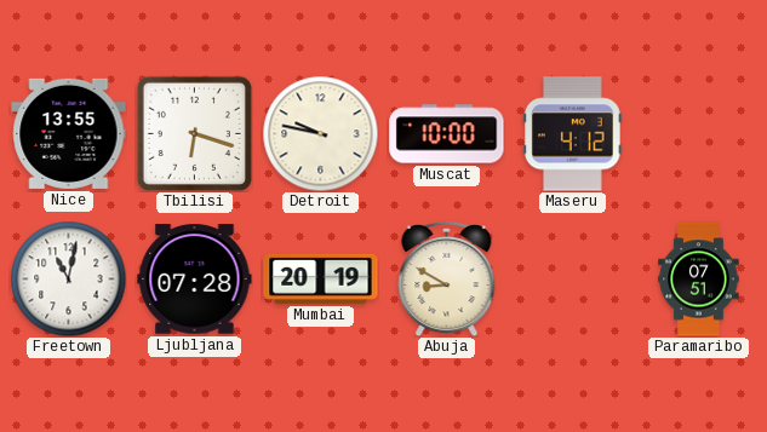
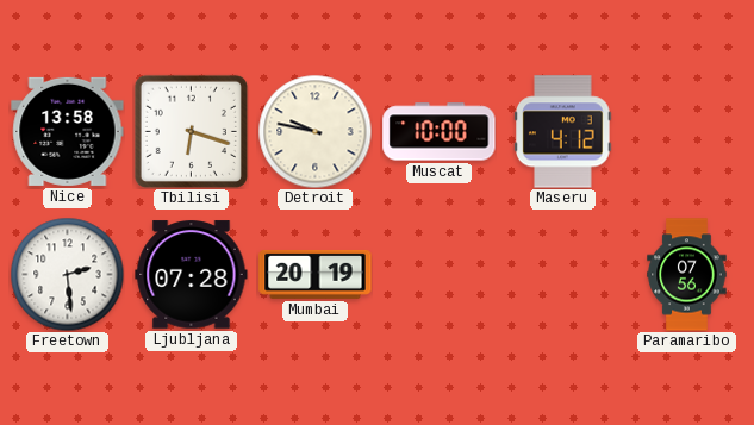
Nice: 13:55 -> 13:58 (68, 131)
Freetown: 11:02 -> 2:29 (67, 274)
Abuja: 8:50 -> none (447, 278)
Paramaribo: 07:51 -> 07:56 (687, 275)
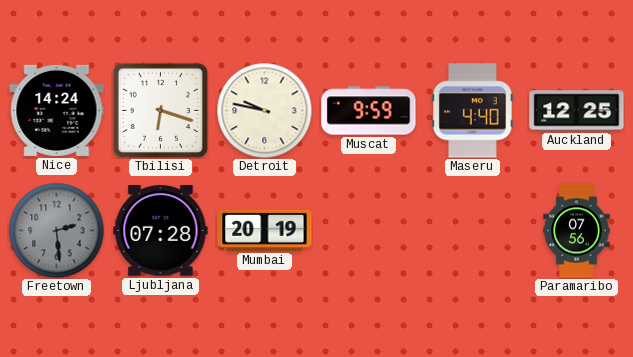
Nice: 13:58 -> 14:24 (57, 110)
Muscat: 10:00 -> 9:59 (369, 111)
Maseru: 4:12 -> 4:40 (473, 111)
Auckland: none -> 12:25 (577, 111)
Freetown dial: white -> grey (56, 230)
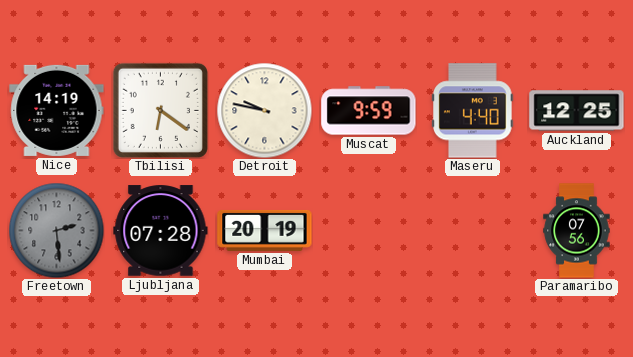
Nice: 14:24 -> 14:19 (57, 110)
Tbilisi: 6:18 -> 6:21 (160, 110)
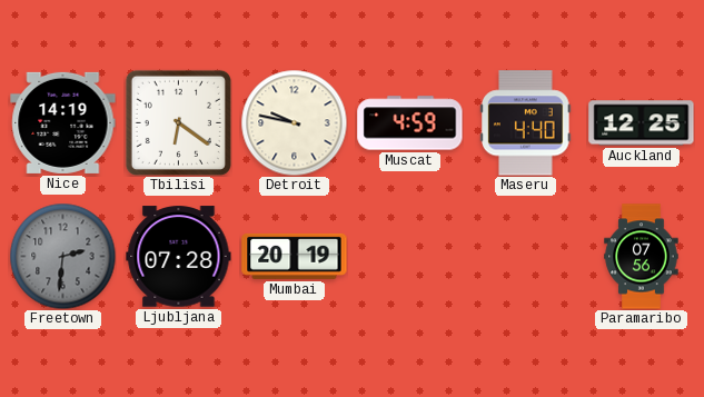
Muscat: 9:59 -> 4:59 (410, 123)
Freetown: 2:29 -> 2:31 (62, 256)
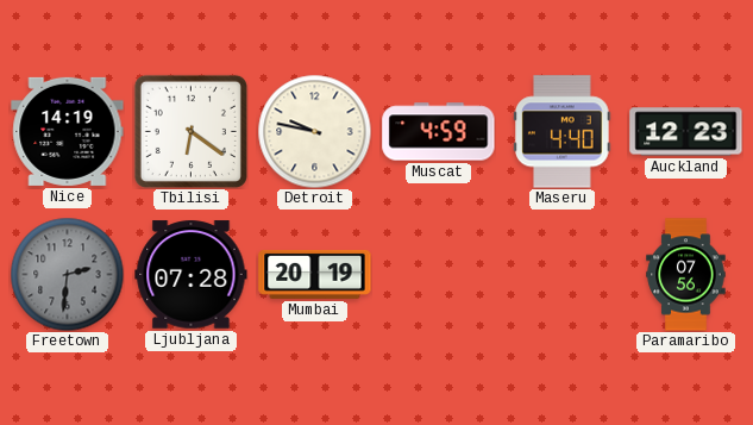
Auckland: 12:25 -> 12:23 (686, 132)
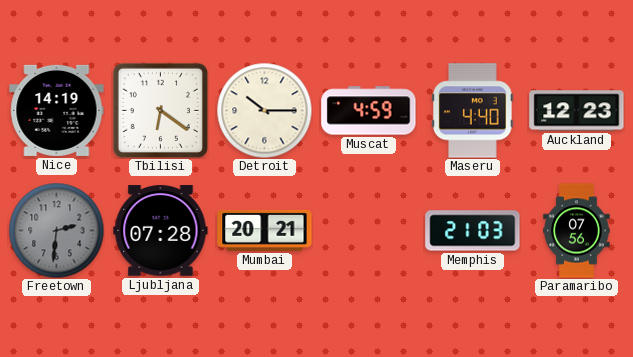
Detroit: 9:47 -> 10:15 (264, 110)
Mumbai: 20:19 -> 20:21 (265, 230)
Memphis: none -> 21:03 (473, 231)
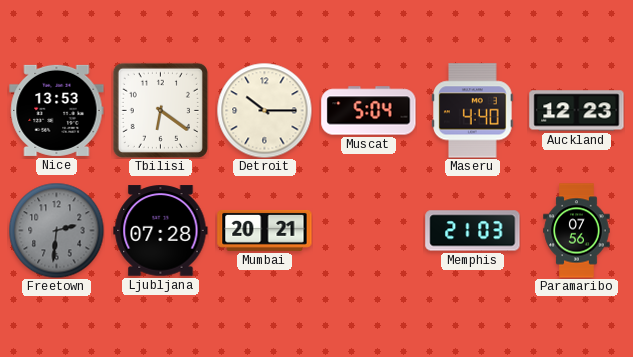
Nice: 14:19 -> 13:53 (57, 110)
Muscat: 4:59 -> 5:04 (369, 111)
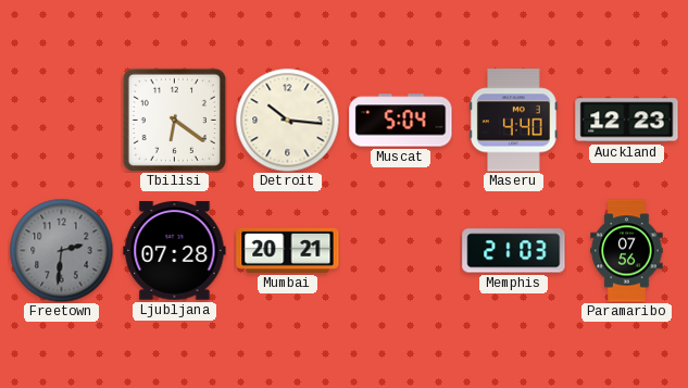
Nice: 13:53 -> none (57, 110)
Detroit: 10:15 -> 10:16 (287, 120)
